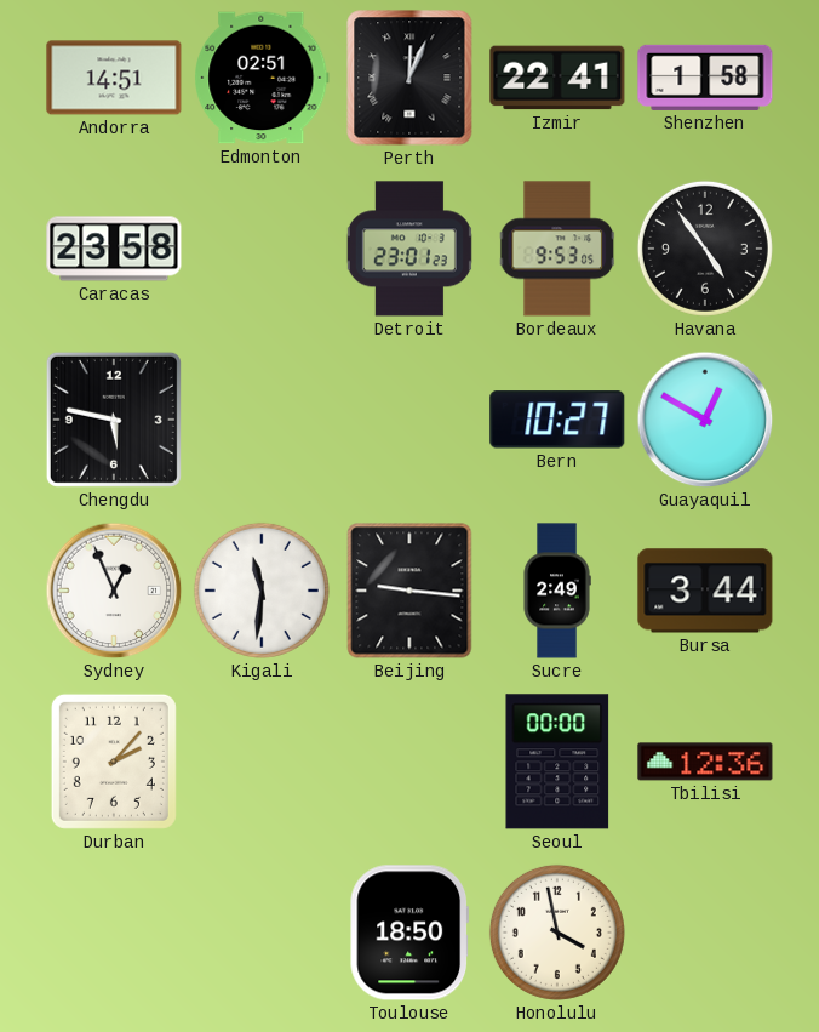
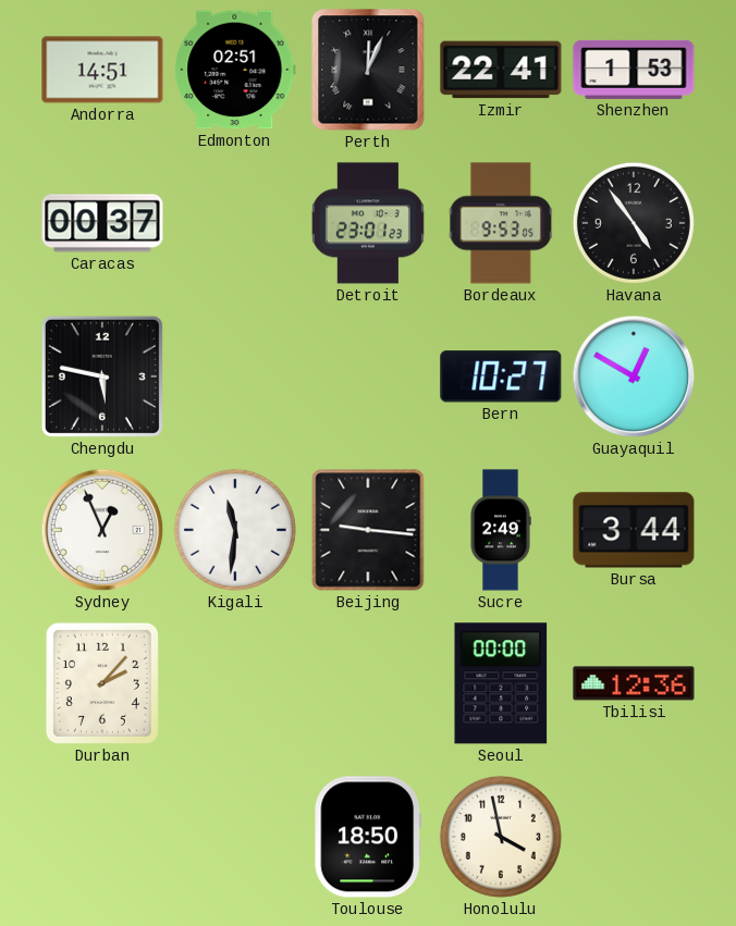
Shenzhen: 1:58 -> 1:53 (634, 70)
Caracas: 23:58 -> 00:37 (102, 223)
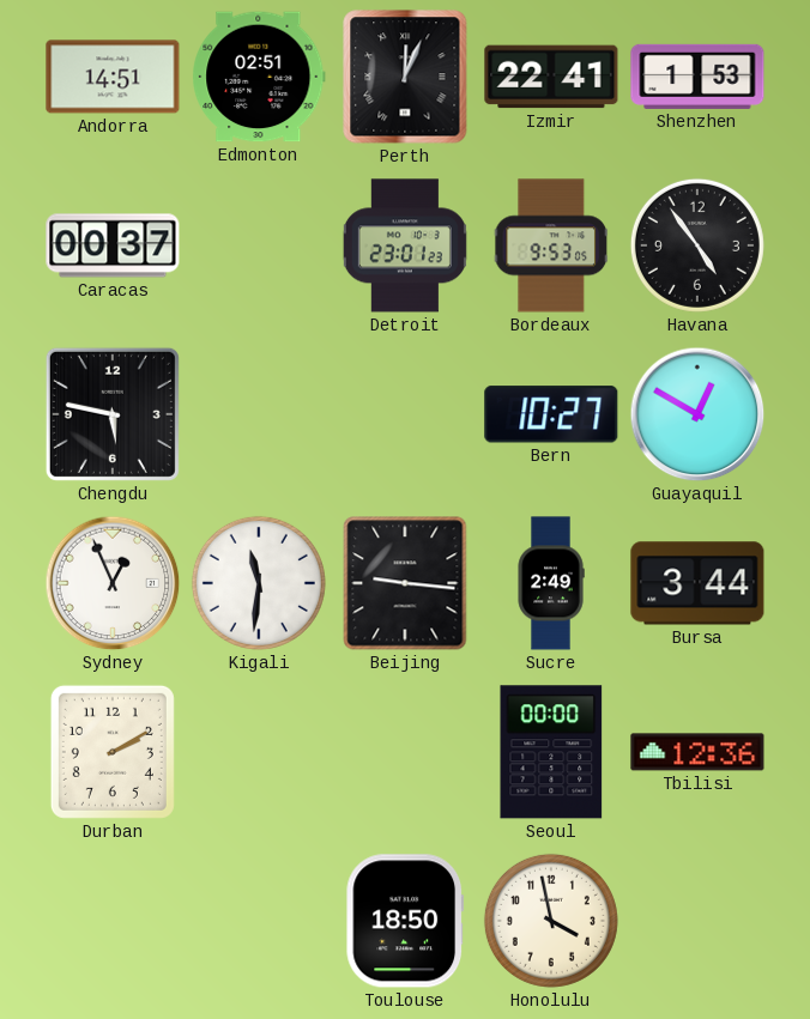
Durban: 2:07 -> 2:10 (113, 752)
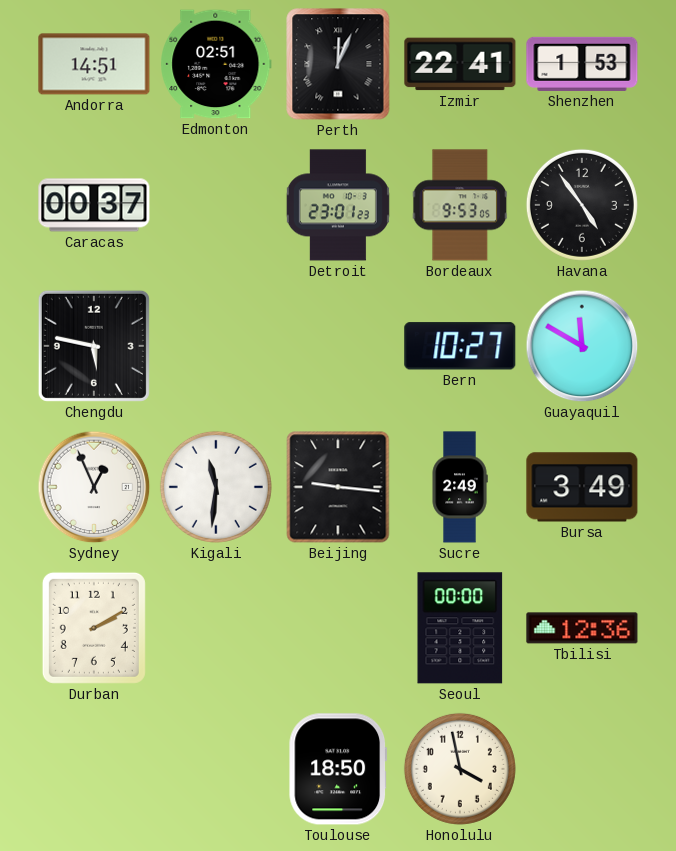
Guayaquil: 12:50 -> 11:50 (582, 346)
Bursa: 3:44 -> 3:49 (582, 487)
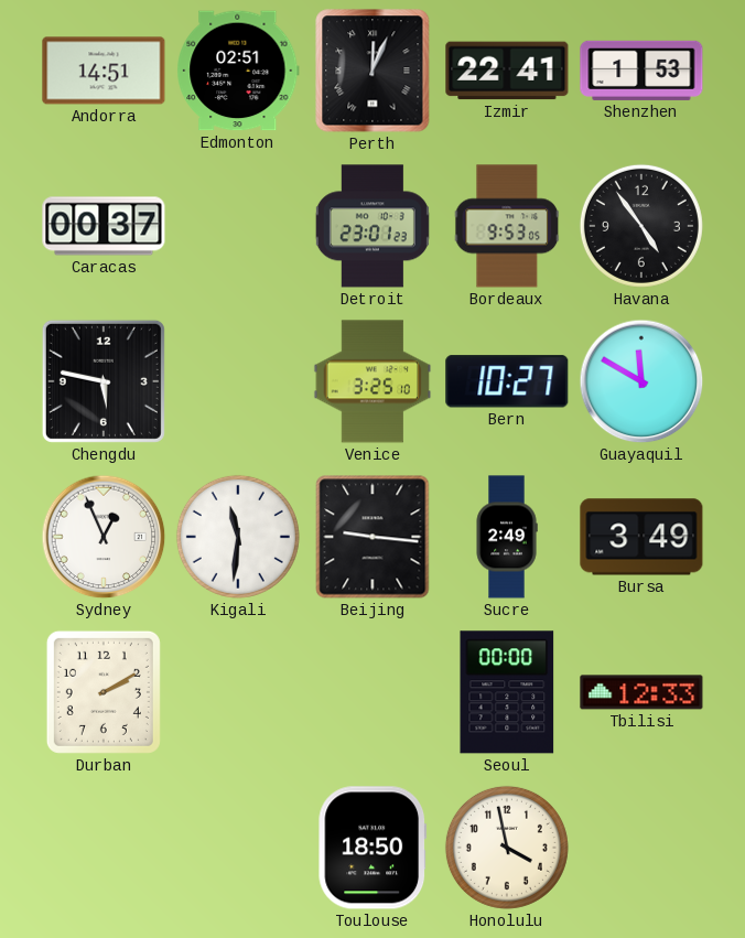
Venice: none -> 3:25 (372, 381)
Tbilisi: 12:36 -> 12:33 (641, 692)
